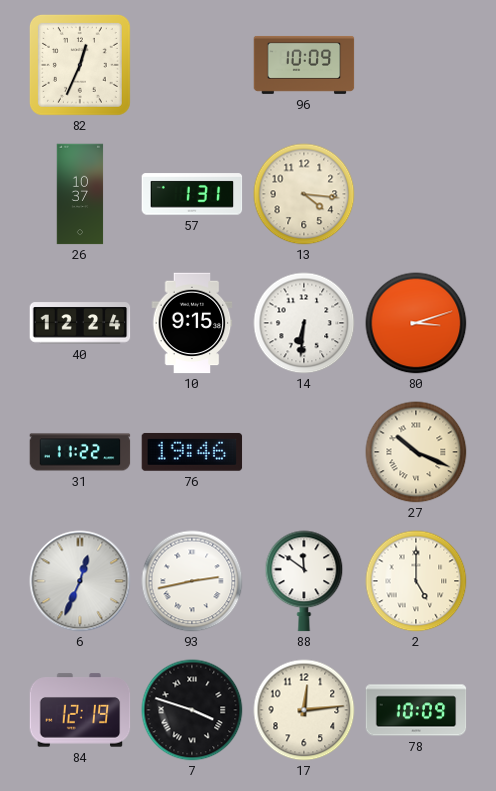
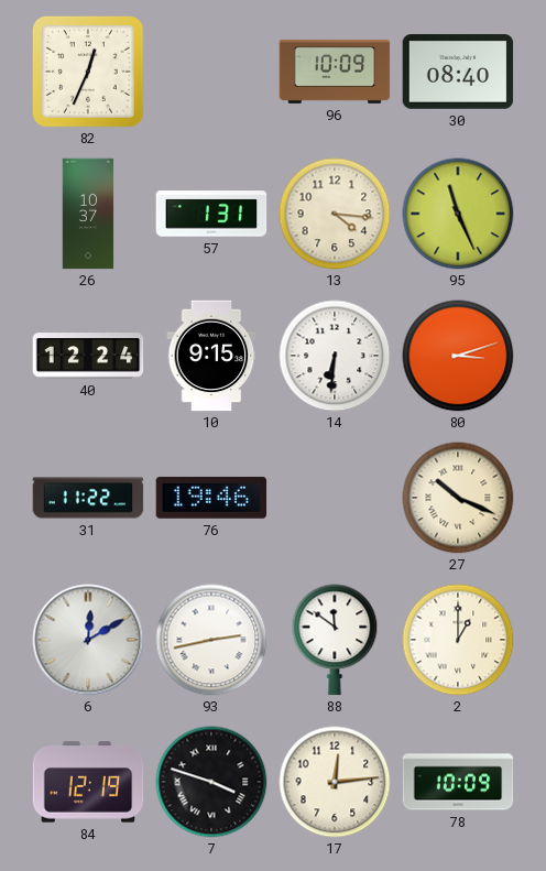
30: none -> 08:40 (458, 72)
95: none -> 11:26 (458, 214)
6: 12:34 -> 12:10 (88, 640)
2: 5:00 -> 1:00 (458, 640)
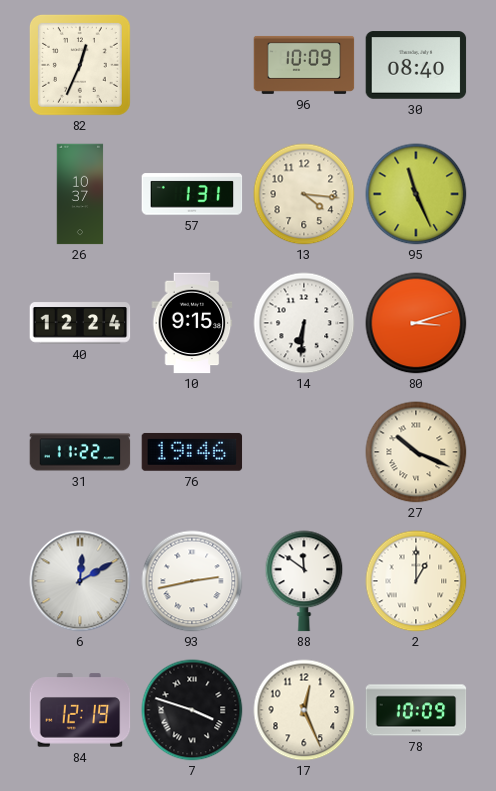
17: 12:14 -> 12:26 (304, 710)
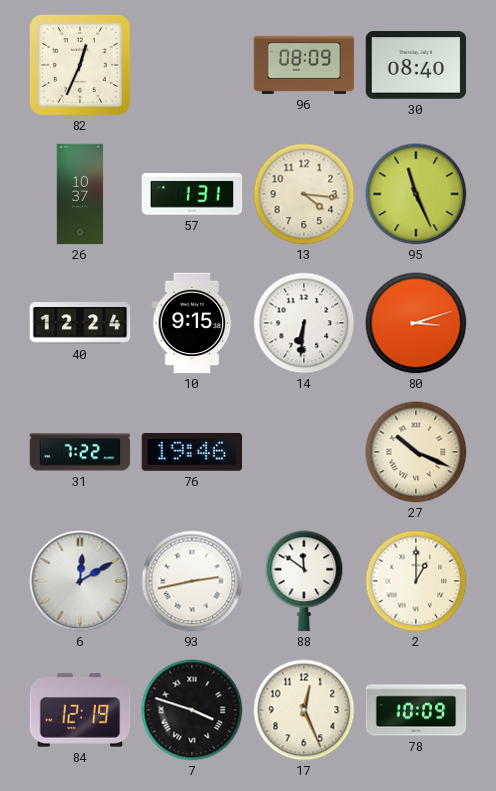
96: 10:09 -> 08:09 (304, 65)
31: 11:22 -> 7:22 (80, 452)
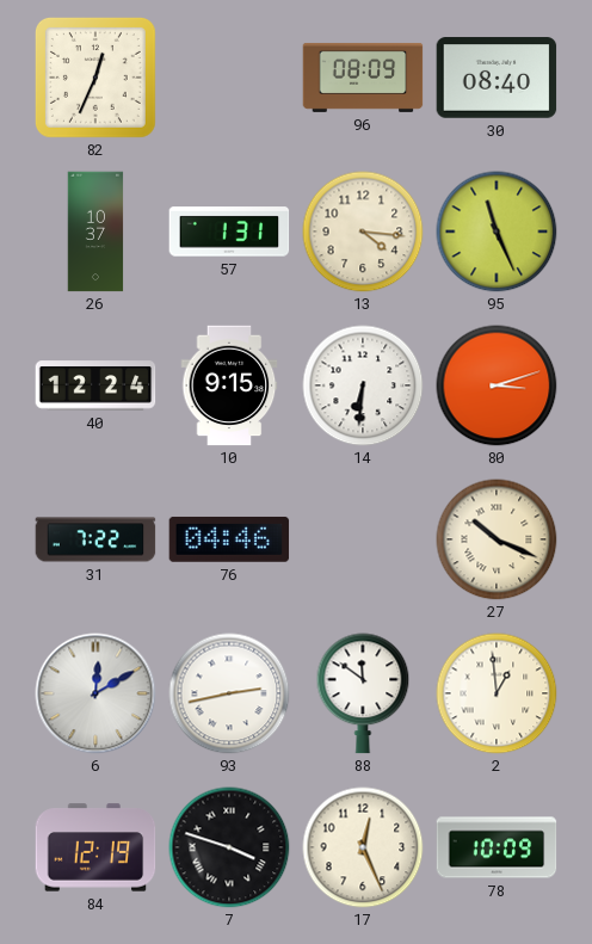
76: 19:46 -> 04:46 (229, 539)
2: 1:00 -> 12:59 (497, 693)
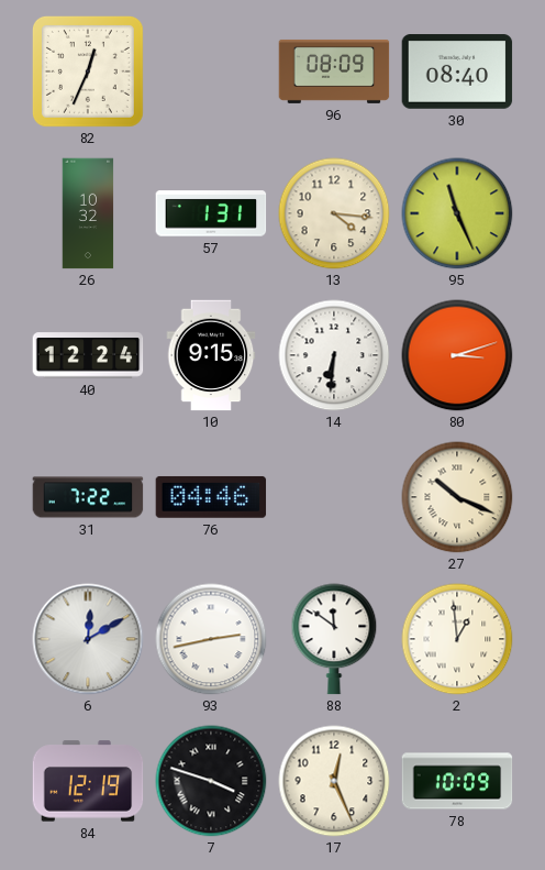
26: 10:37 -> 10:32 (88, 213)
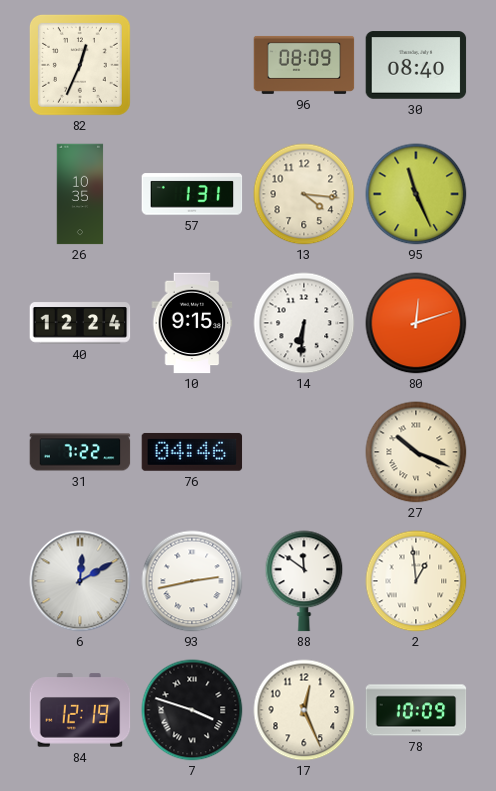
26: 10:32 -> 10:35 (80, 194)
80: 3:12 -> 12:12 (416, 323)
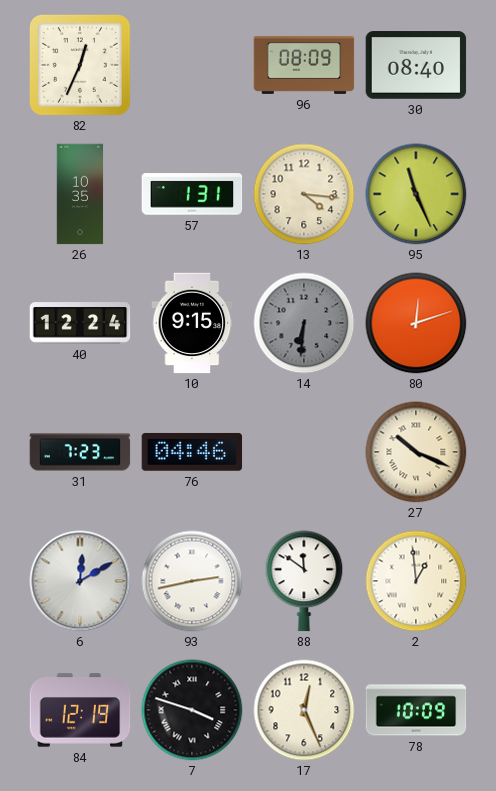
14 dial: white -> grey (304, 323)
31: 7:22 -> 7:23 (80, 452)
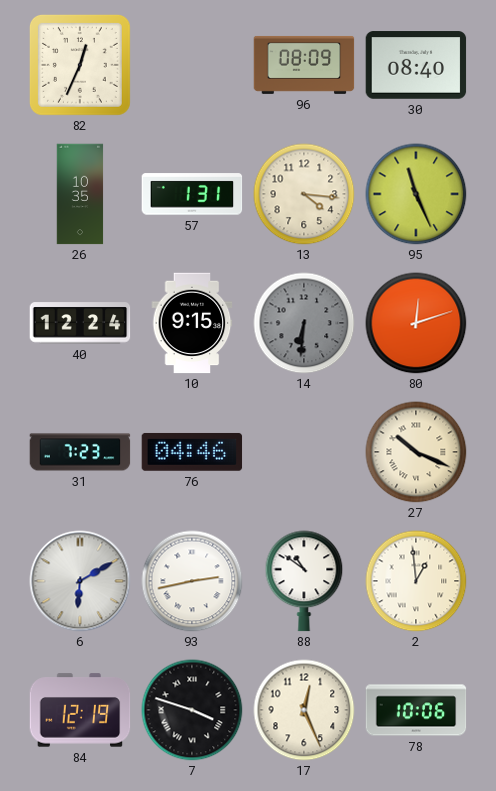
6: 12:10 -> 6:10 (80, 581)
88: 11:51 -> 10:51 (304, 581)
78: 10:09 -> 10:06 (416, 710)
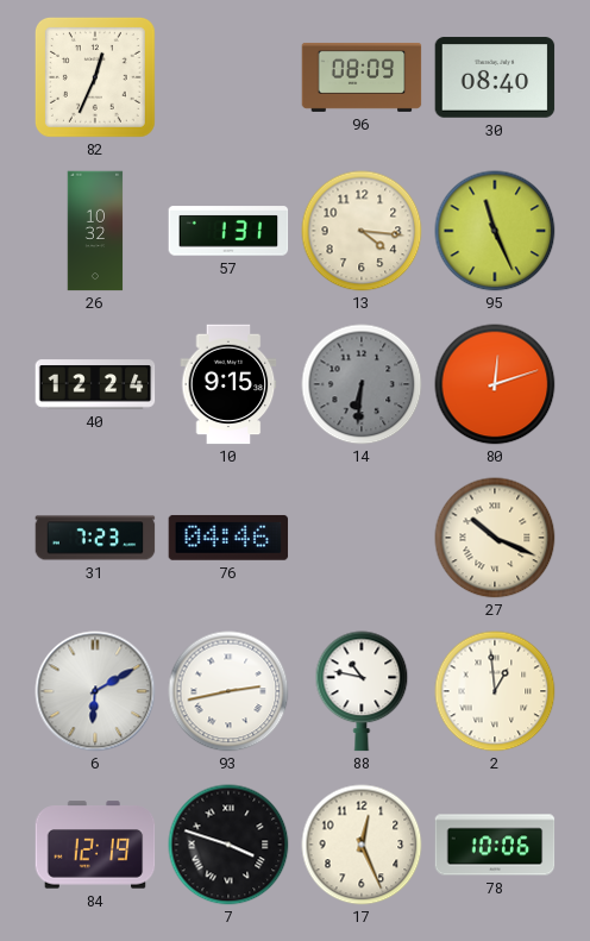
26: 10:35 -> 10:32 (95, 231)
88: 10:51 -> 10:47 (362, 691)
